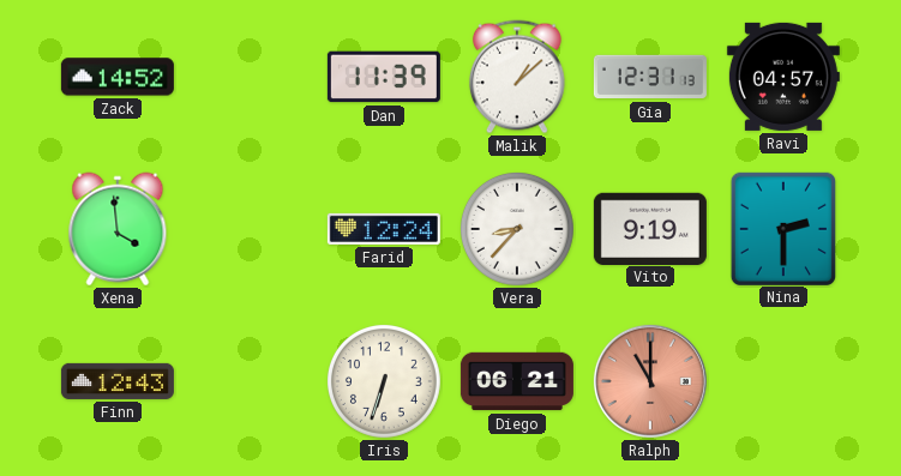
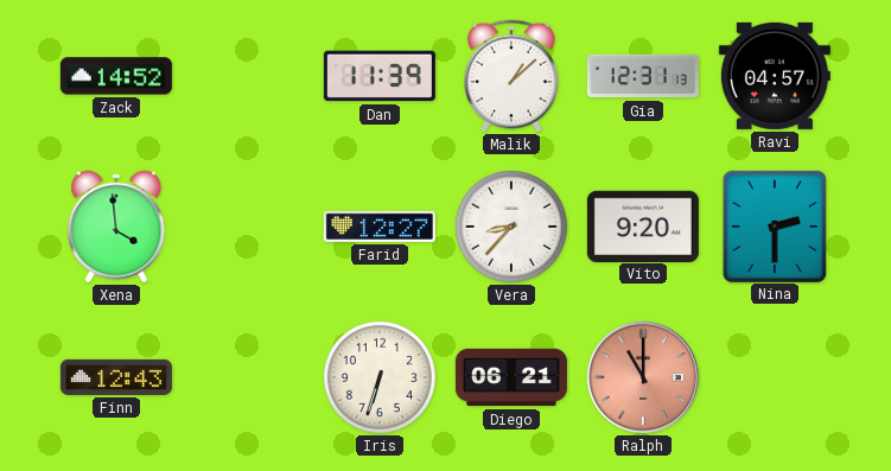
Farid: 12:24 -> 12:27 (380, 227)
Vito: 9:19 -> 9:20 (643, 225)
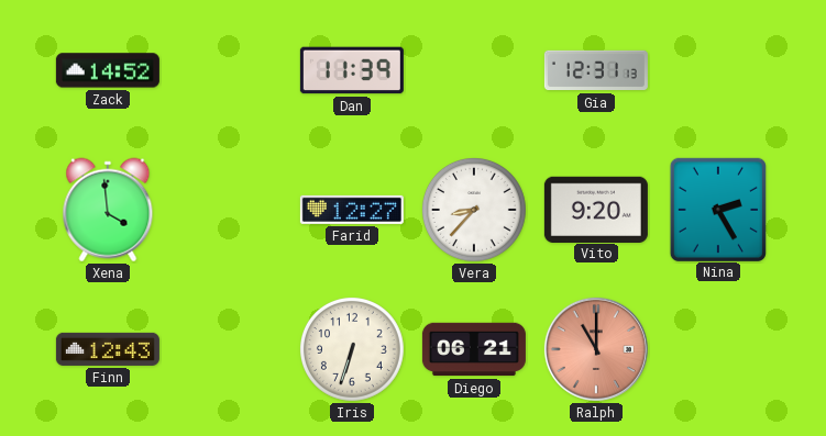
Malik: 1:08 -> none (511, 76)
Ravi: 04:57 -> none (775, 76)
Nina: 2:30 -> 2:25 (718, 209)
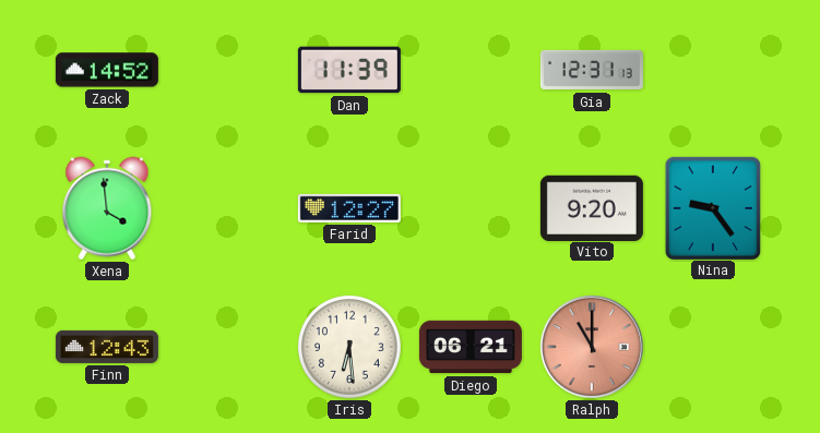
Vera: 8:37 -> none (474, 210)
Nina: 2:25 -> 9:24 (713, 207)
Iris: 6:33 -> 6:29 (349, 347)
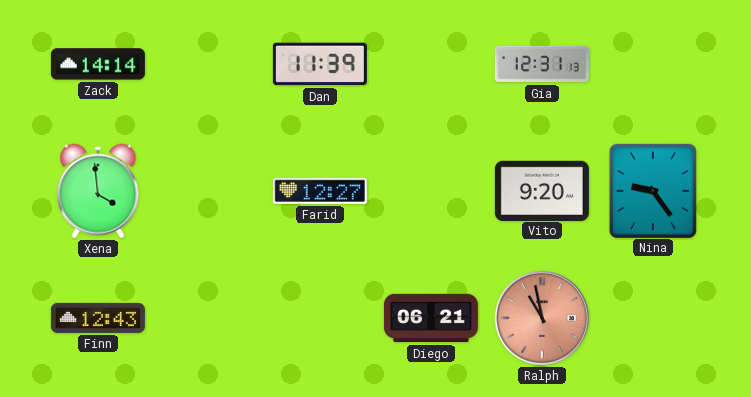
Zack: 14:52 -> 14:14 (98, 64)
Iris: 6:29 -> none (349, 347)
Ralph: 11:00 -> 10:58 (542, 318)
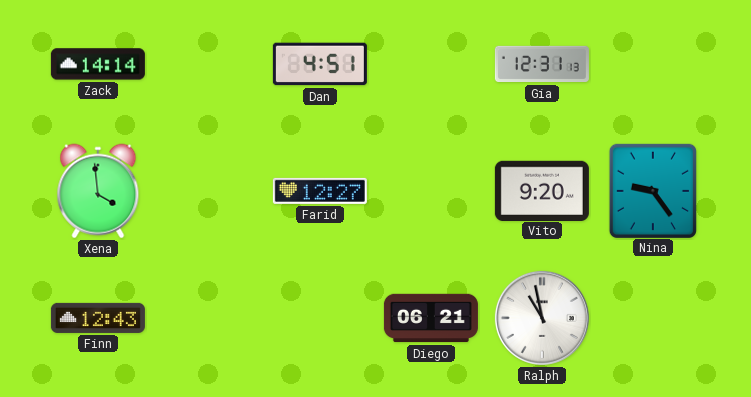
Dan: 11:39 -> 4:51 (320, 64)
Ralph dial: salmon -> white (542, 318)
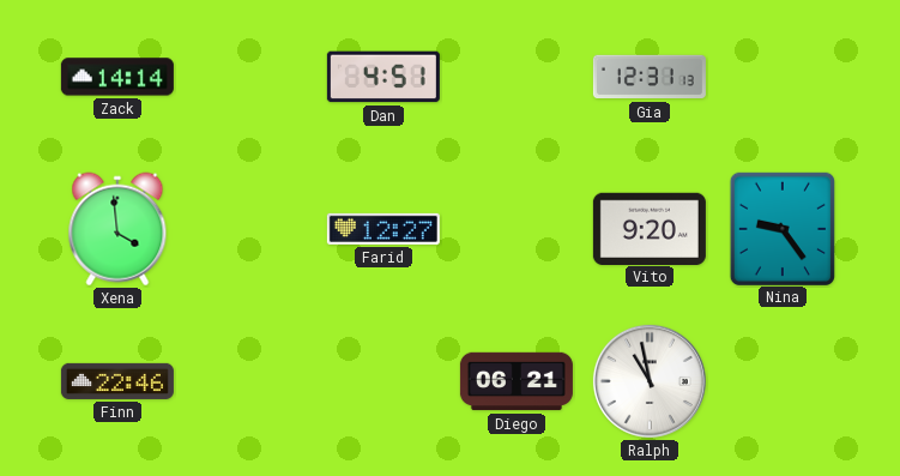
Finn: 12:43 -> 22:46 (117, 381)
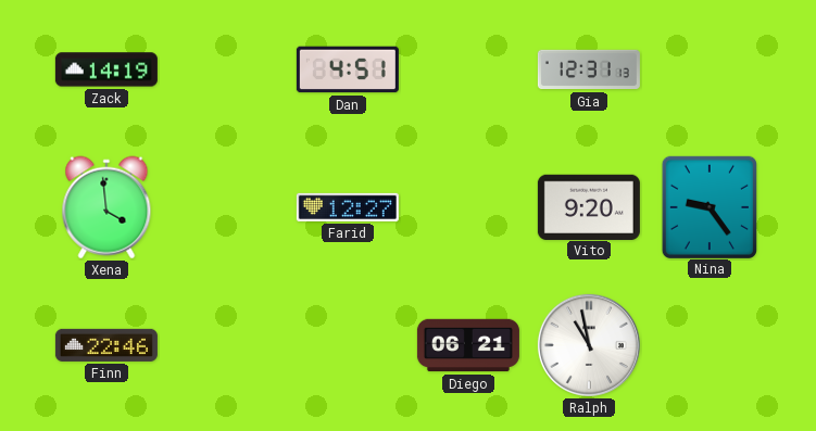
Zack: 14:14 -> 14:19 (106, 69)
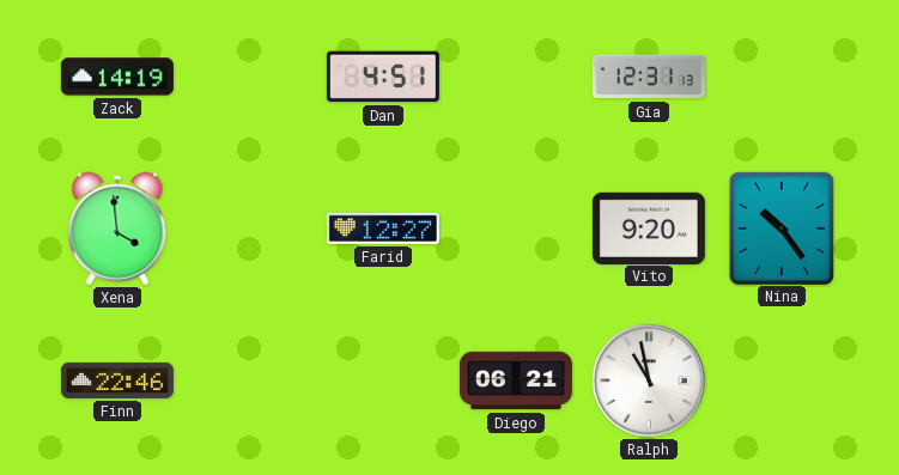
Nina: 9:24 -> 10:24 (782, 227)
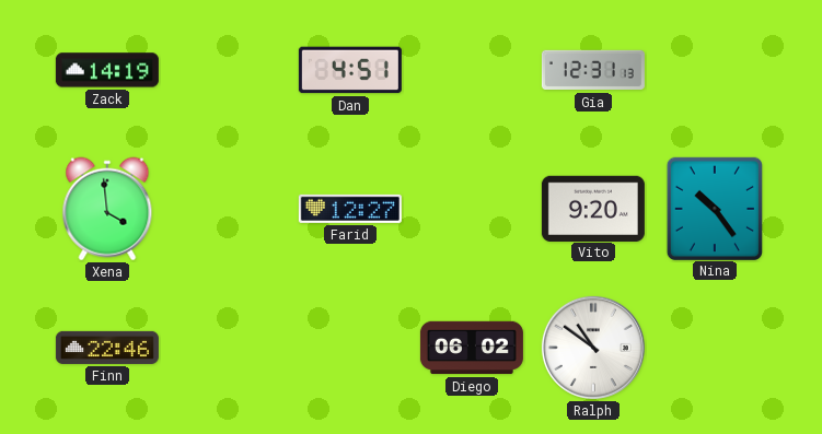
Diego: 06:21 -> 06:02 (472, 348)
Ralph: 10:58 -> 10:51 (593, 348)
